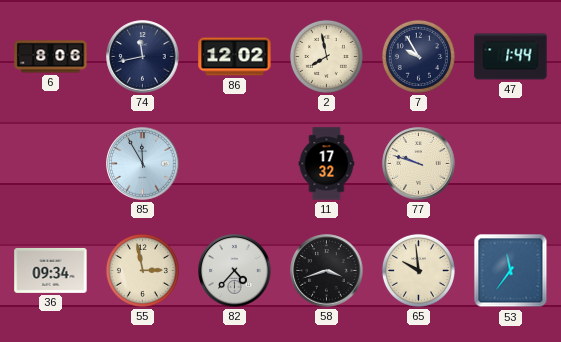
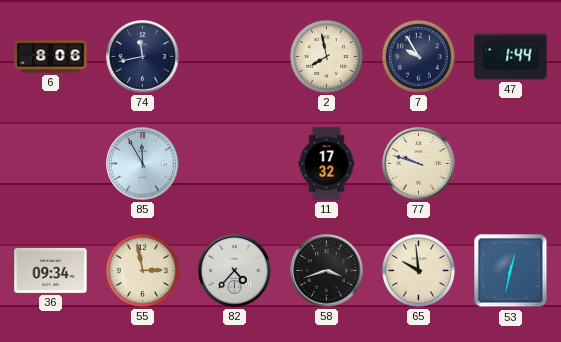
86: 12:02 -> none (235, 57)
53: 11:36 -> 12:32 (511, 271)
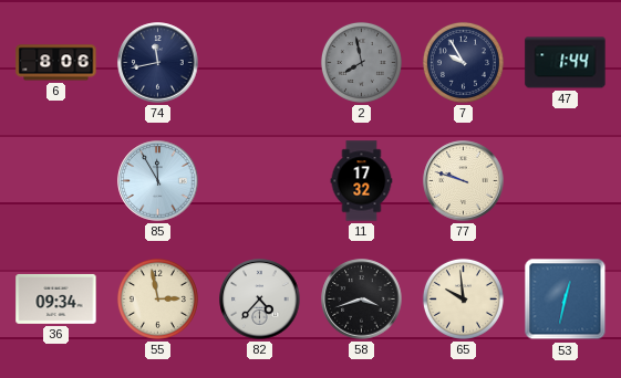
2 dial: cream -> grey (361, 62)
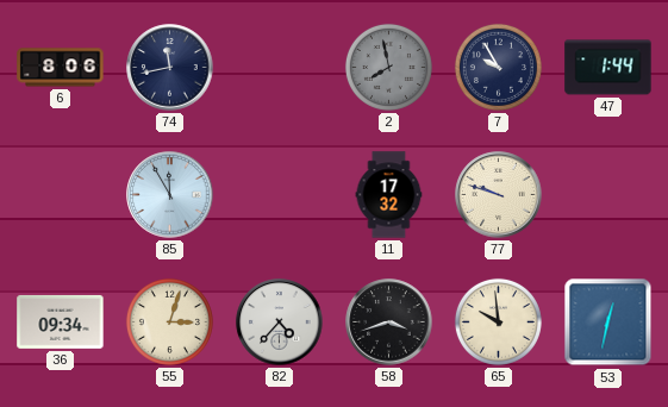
55: 2:58 -> 3:03 (169, 321)
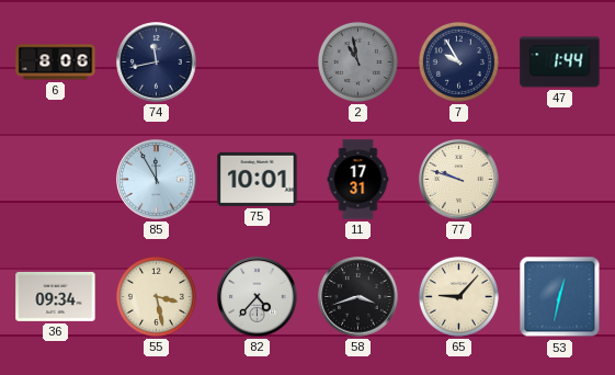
2: 7:58 -> 10:58 (357, 61)
75: none -> 10:01 (258, 179)
11: 17:32 -> 17:31 (358, 180)
55: 3:03 -> 3:28 (156, 296)
65: 9:59 -> 9:07 (458, 296)
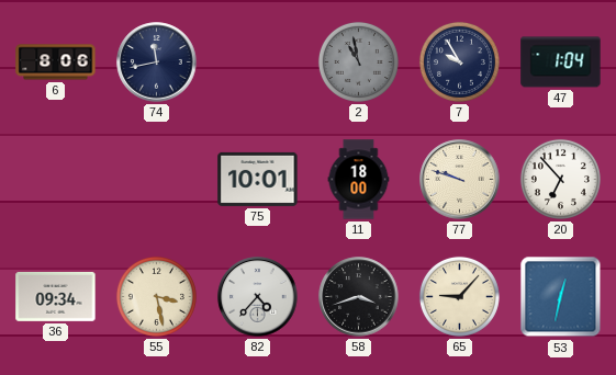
47: 1:44 -> 1:04 (561, 63)
85: 11:55 -> none (157, 180)
11: 17:31 -> 18:00 (359, 180)
20: none -> 6:53 (560, 179)
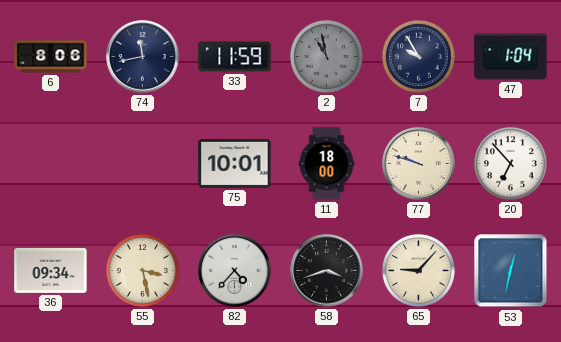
33: none -> 11:59 (235, 57)
